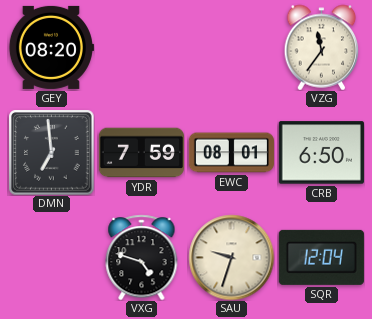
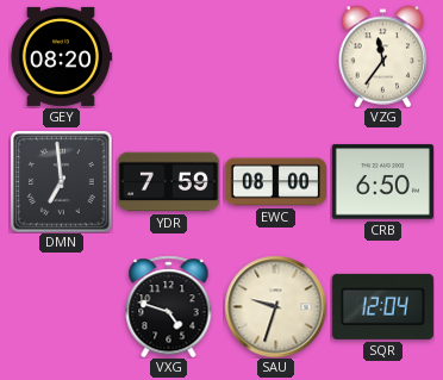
EWC: 08:01 -> 08:00 (275, 182)
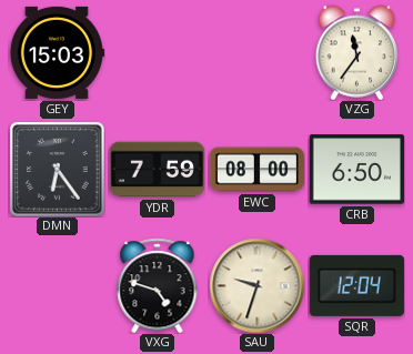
GEY: 08:20 -> 15:03 (57, 52)
DMN: 6:59 -> 6:24 (57, 169)
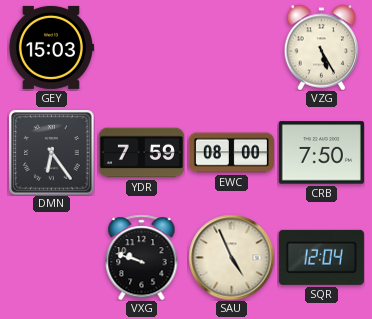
VZG: 11:36 -> 5:25 (322, 47)
CRB: 6:50 -> 7:50 (321, 153)
VXG: 4:48 -> 9:48 (142, 257)
SAU: 9:33 -> 4:56 (231, 257)
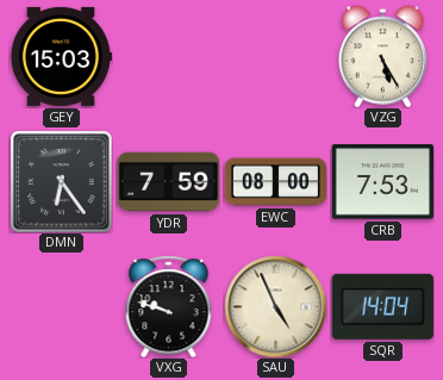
CRB: 7:50 -> 7:53 (382, 182)
SQR: 12:04 -> 14:04 (382, 306)
